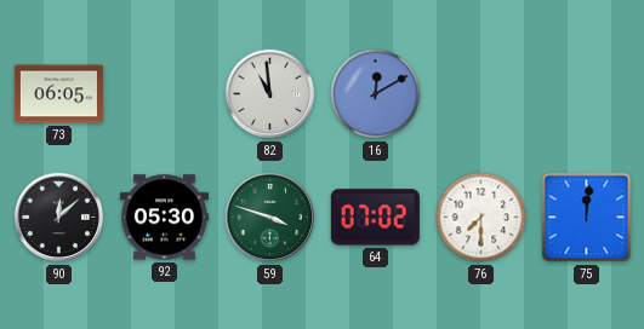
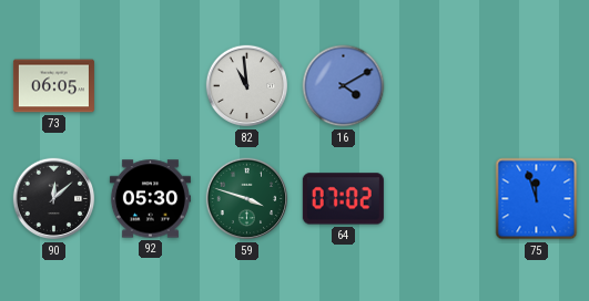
16: 12:10 -> 4:10 (344, 86)
76: 7:30 -> none (481, 218)
75: 12:01 -> 11:57 (537, 199)
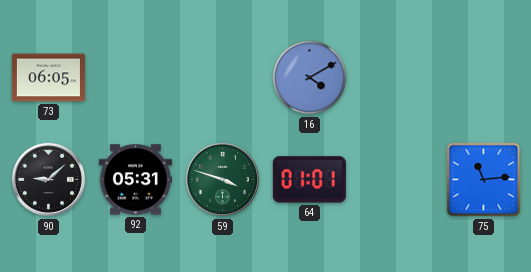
82: 10:59 -> none (247, 86)
90: 12:08 -> 9:08 (49, 180)
92: 05:30 -> 05:31 (135, 180)
64: 07:02 -> 01:01 (309, 180)
75: 11:57 -> 11:14 (484, 180)
